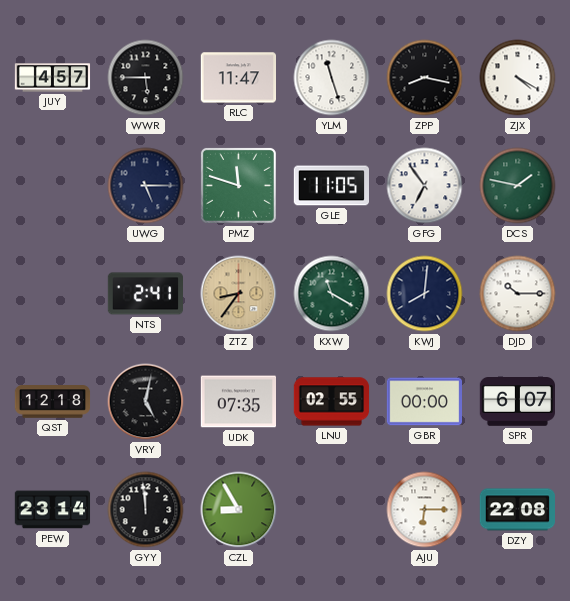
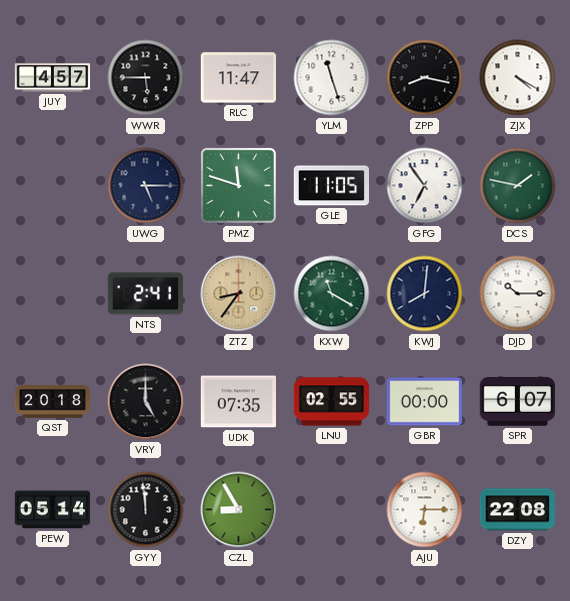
QST: 12:18 -> 20:18 (53, 402)
VRY: 5:02 -> 5:00 (146, 402)
PEW: 23:14 -> 05:14 (53, 510)
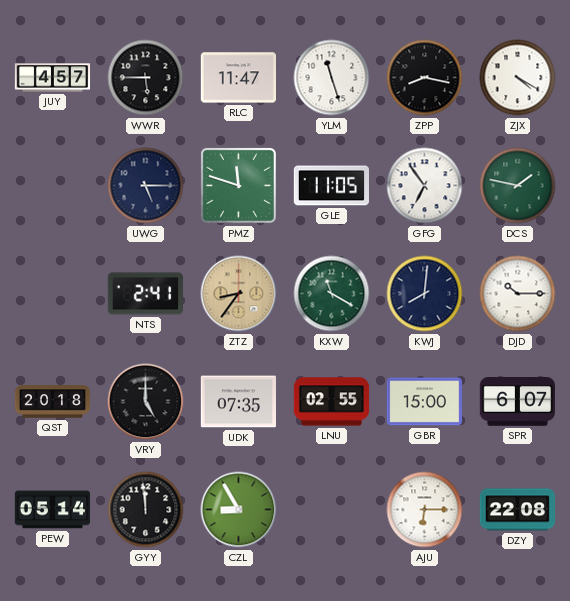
GBR: 00:00 -> 15:00 (424, 402)
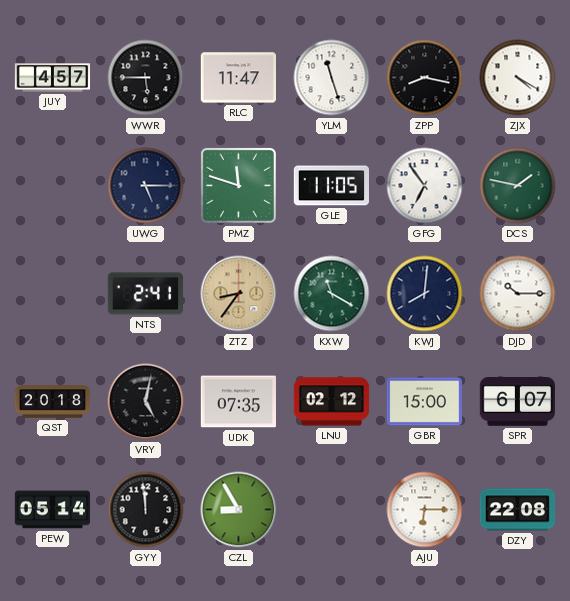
VRY: 5:00 -> 5:02 (146, 402)
LNU: 02:55 -> 02:12 (332, 402)
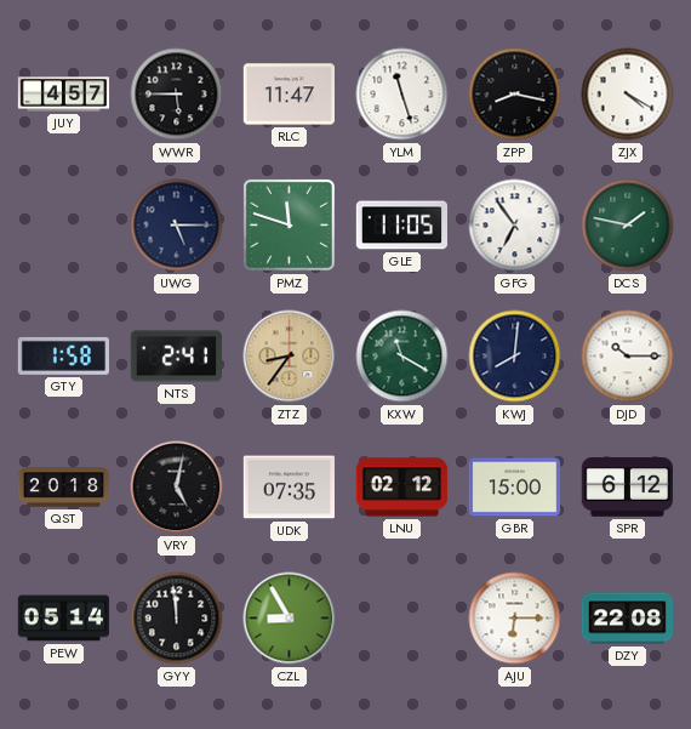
GTY: none -> 1:58 (63, 355)
SPR: 6:07 -> 6:12 (627, 488)
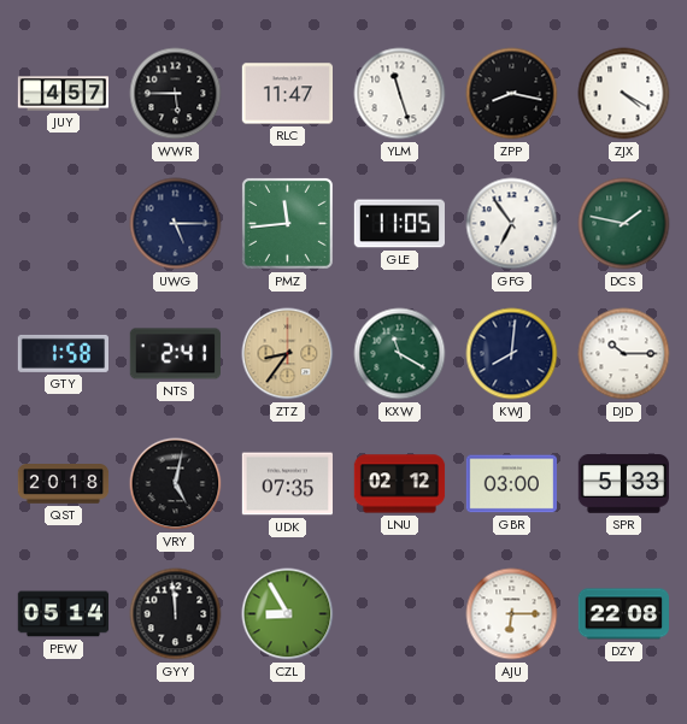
PMZ: 11:48 -> 11:44 (287, 223)
GBR: 15:00 -> 03:00 (511, 484)
SPR: 6:12 -> 5:33 (623, 484)
